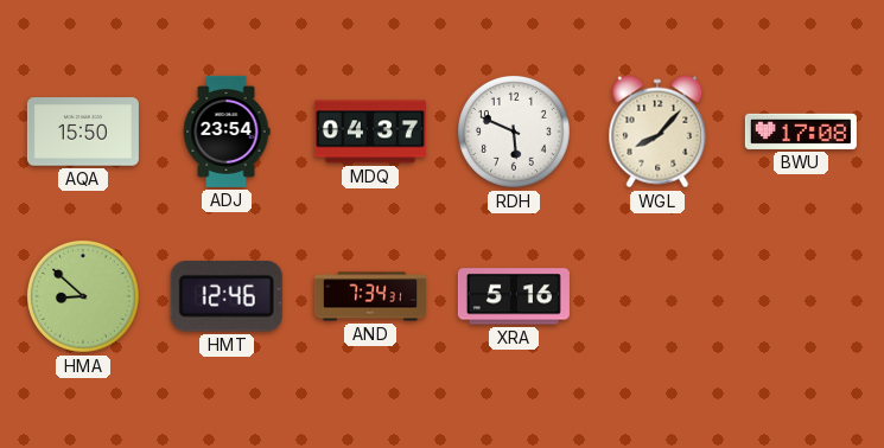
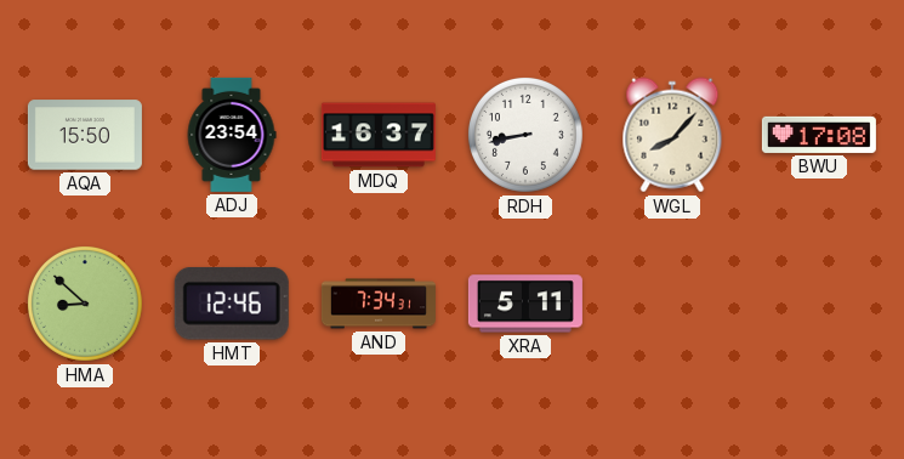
MDQ: 04:37 -> 16:37 (379, 135)
RDH: 5:49 -> 8:43 (525, 135)
XRA: 5:16 -> 5:11 (525, 304)
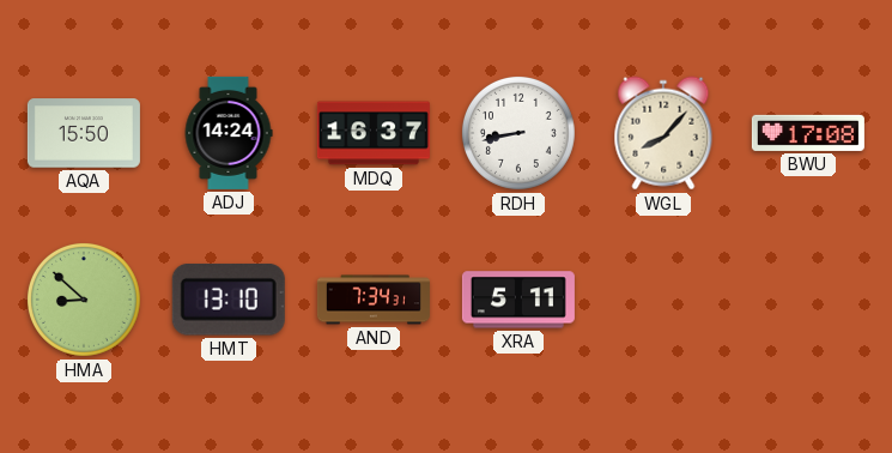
ADJ: 23:54 -> 14:24 (229, 133)
HMT: 12:46 -> 13:10 (229, 300)
